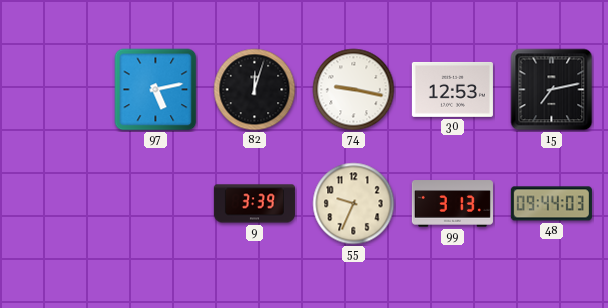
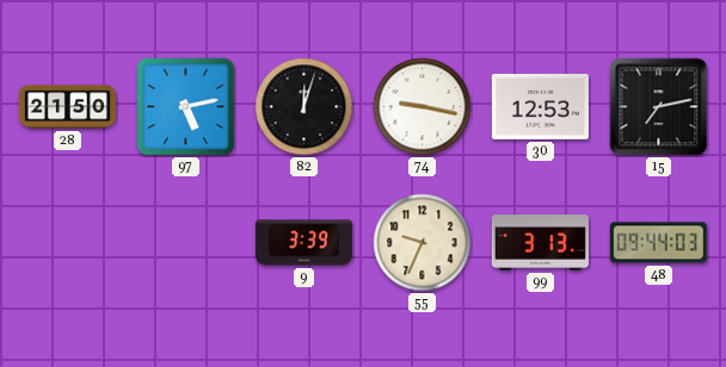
28: none -> 21:50 (67, 107)
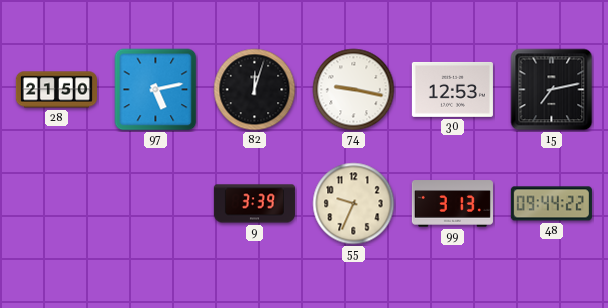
48: 09:44:03 -> 09:44:22 (551, 204)
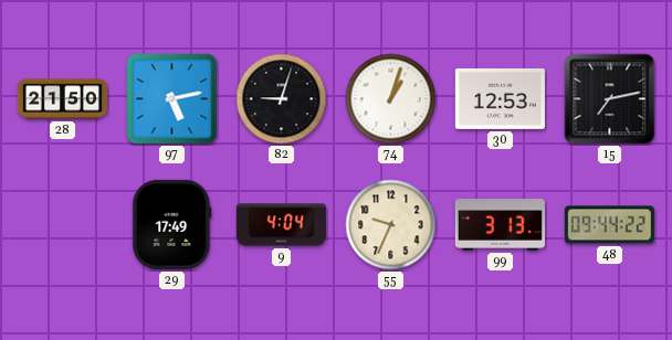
82: 12:03 -> 9:03 (282, 99)
74: 9:17 -> 1:03 (391, 99)
29: none -> 17:49 (172, 224)
9: 3:39 -> 4:04 (281, 225)
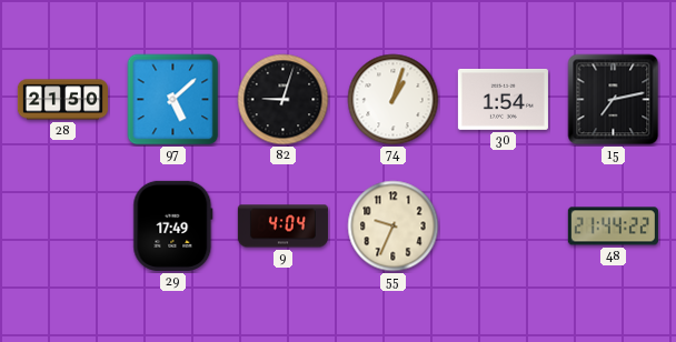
97: 5:13 -> 5:08 (173, 100)
30: 12:53 -> 1:54 (503, 99)
99: 3:13 -> none (500, 225)
48: 09:44 -> 21:44 (613, 227)
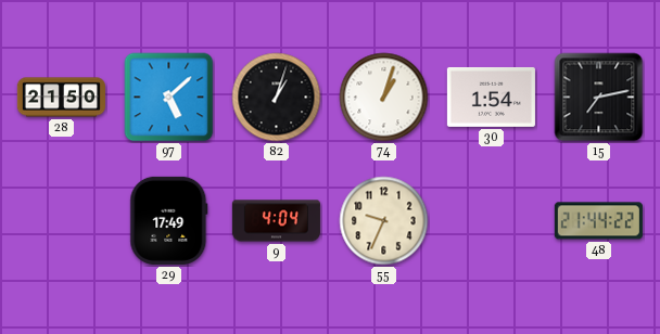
82: 9:03 -> 1:03 (277, 98)
